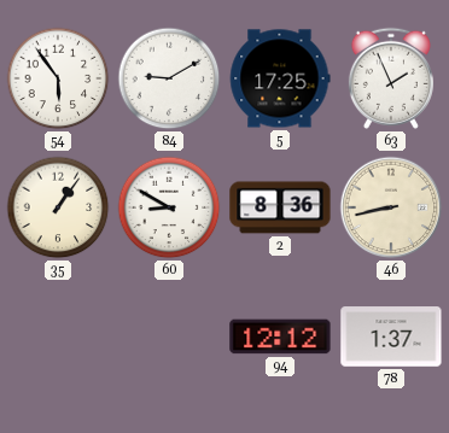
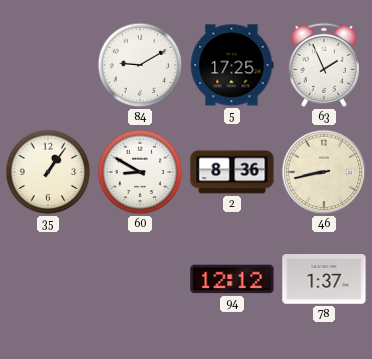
54: 5:54 -> none (58, 78)
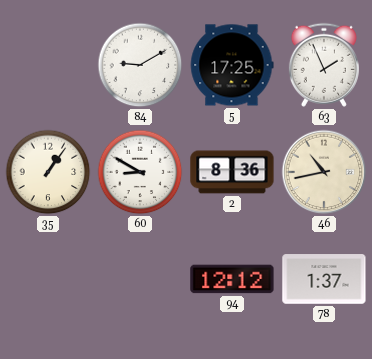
46: 8:43 -> 10:43 (324, 172)
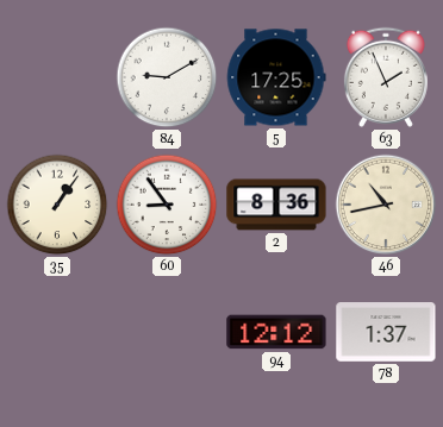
60: 8:50 -> 8:54 (167, 205)
